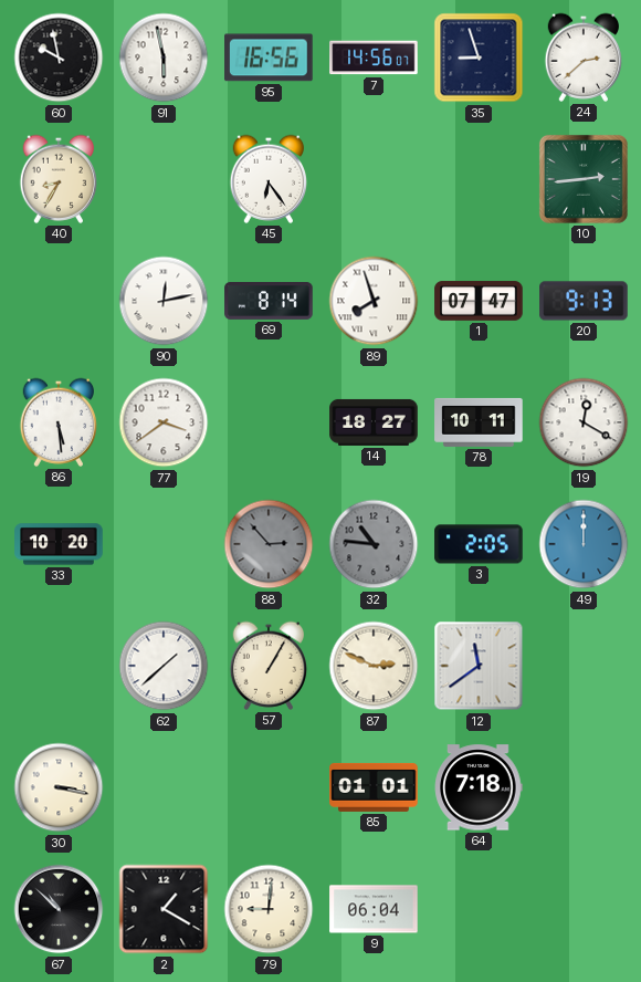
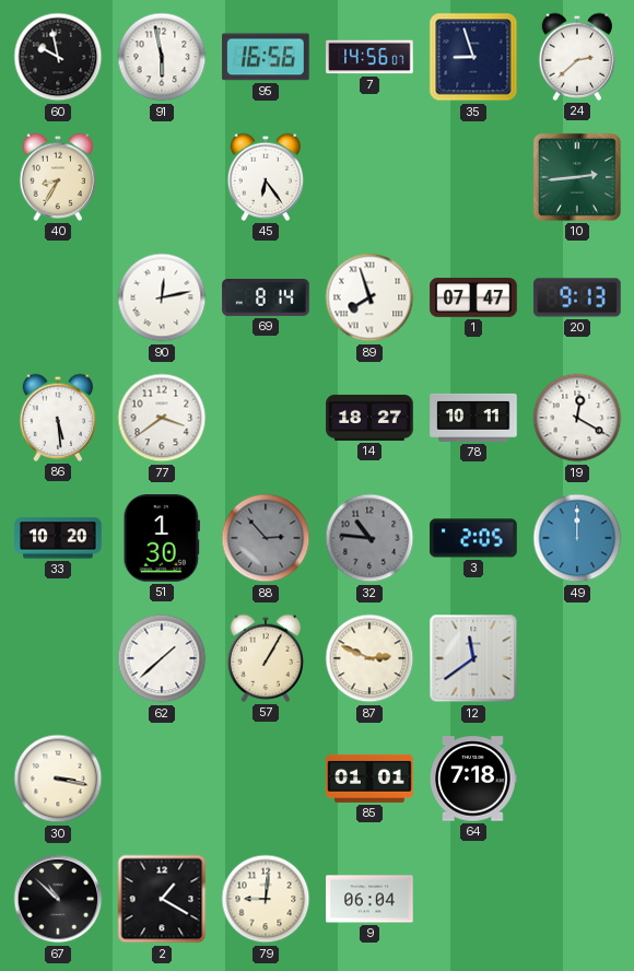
51: none -> 1:30 (162, 538)
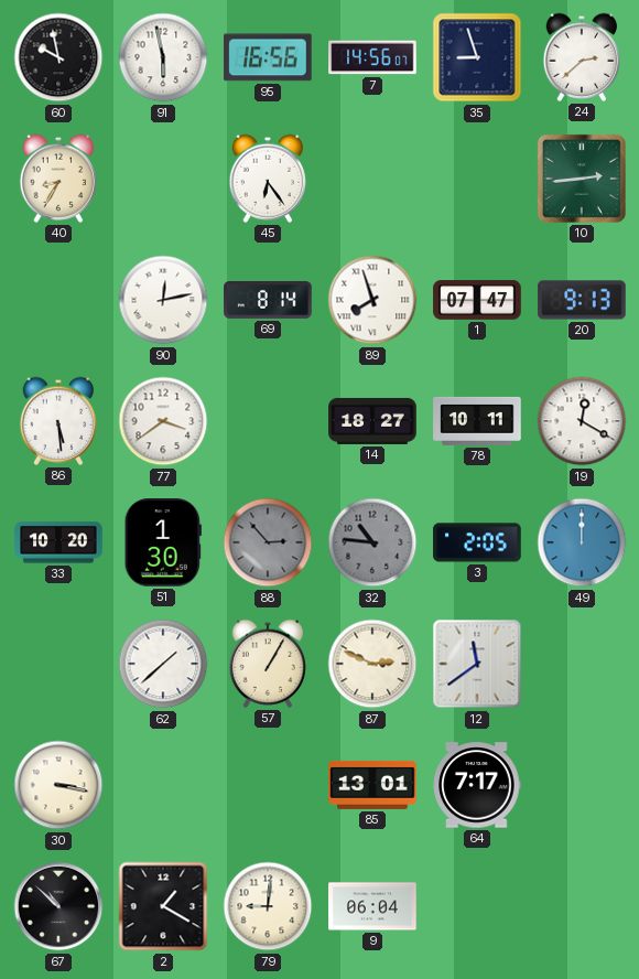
85: 01:01 -> 13:01 (372, 785)
64: 7:18 -> 7:17 (477, 785)
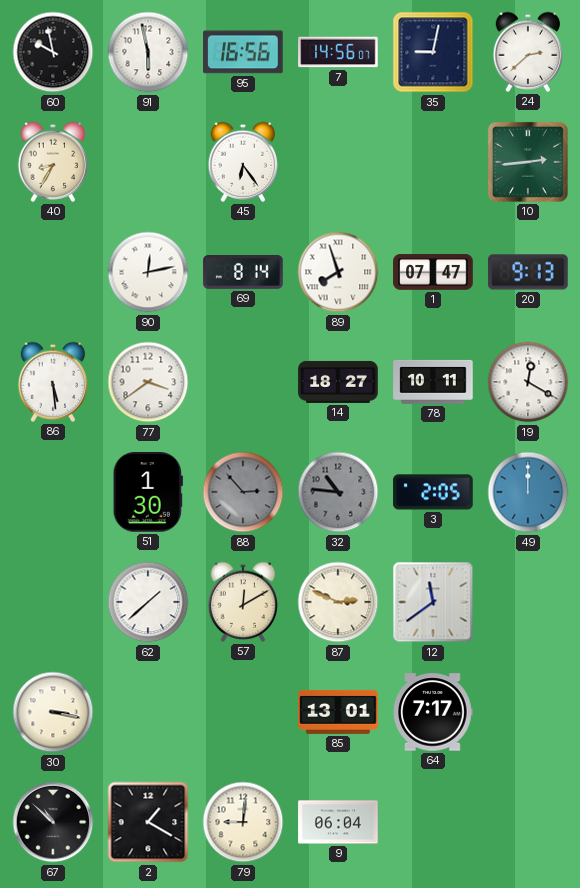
35: 8:57 -> 9:02 (433, 52)
33: 10:20 -> none (58, 542)
57: 1:05 -> 12:10 (243, 602)
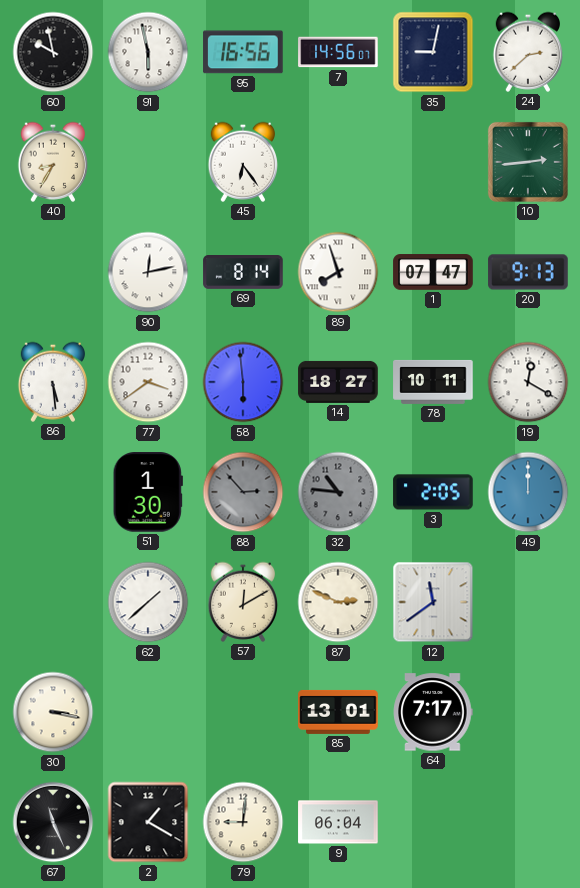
58: none -> 5:59 (243, 382)
67: 10:52 -> 11:26 (53, 822)
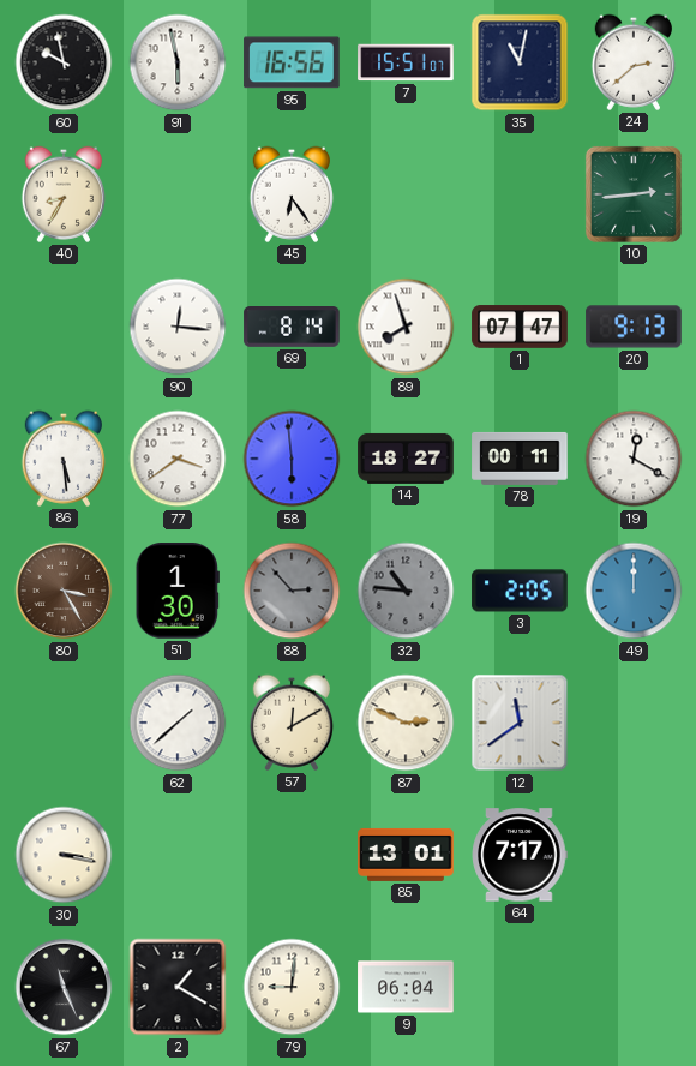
7: 14:56 -> 15:51 (406, 62)
35: 9:02 -> 11:02 (520, 62)
90: 12:13 -> 12:16 (178, 327)
78: 10:11 -> 00:11 (520, 459)
80: none -> 3:25 (64, 591)
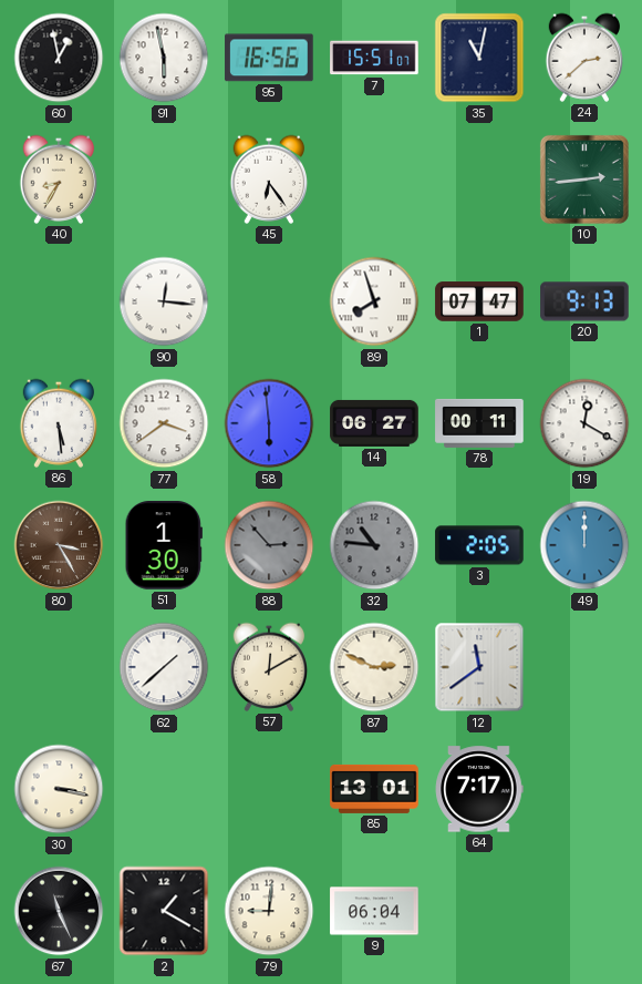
60: 9:58 -> 12:58 (59, 58)
69: 8:14 -> none (292, 328)
14: 18:27 -> 06:27 (374, 423)
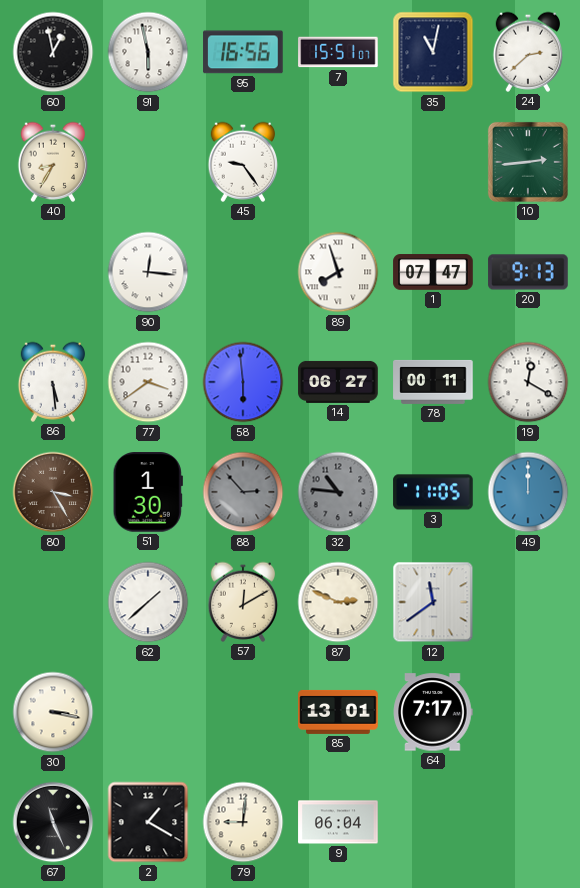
45: 6:24 -> 9:24 (243, 162)
3: 2:05 -> 11:05 (433, 492)
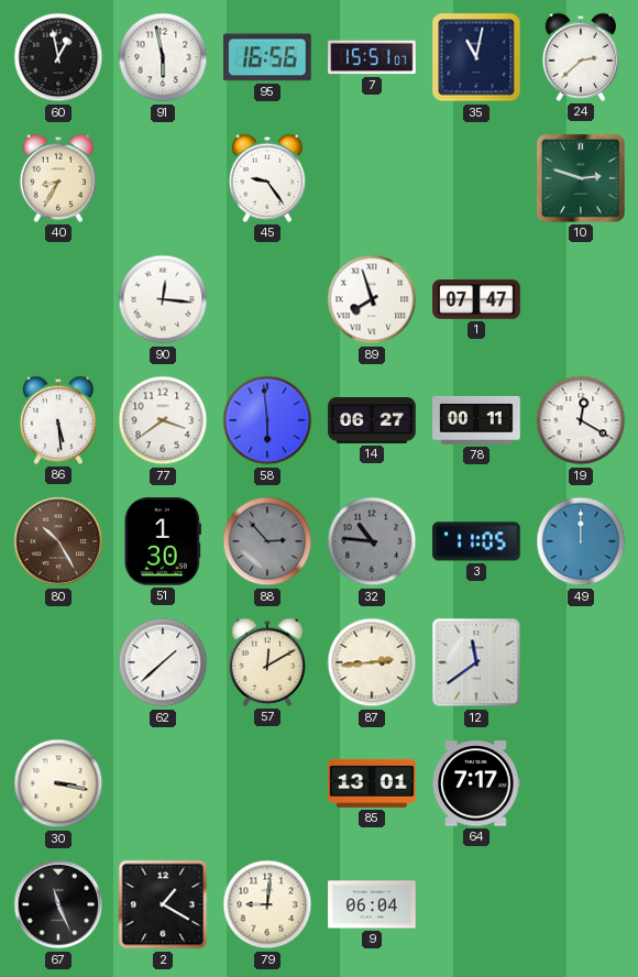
10: 2:44 -> 2:48 (581, 178)
20: 9:13 -> none (528, 272)
80: 3:25 -> 10:25 (58, 541)
87: 2:49 -> 2:44 (372, 662)
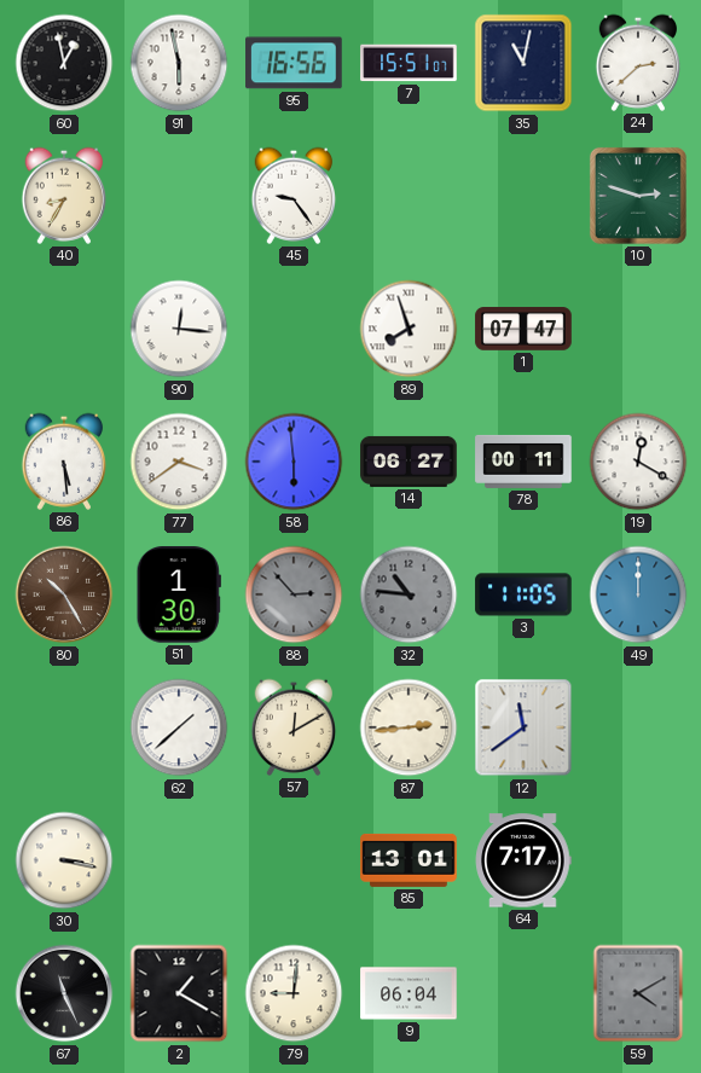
59: none -> 4:10 (638, 993)
